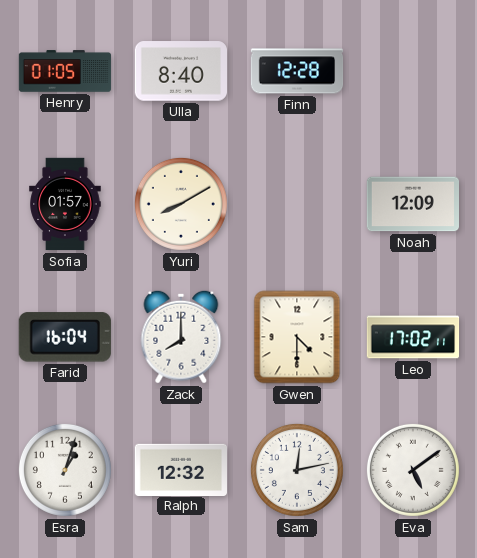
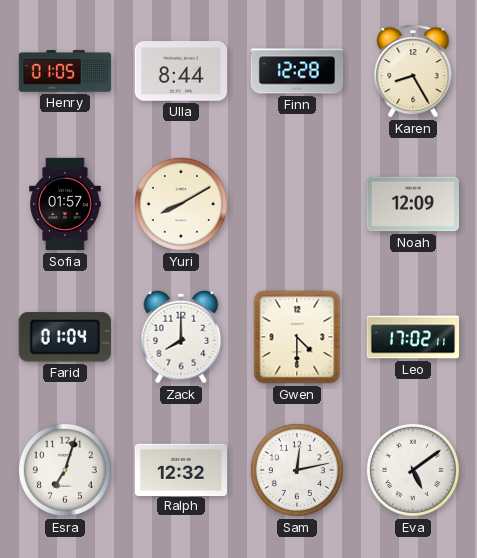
Ulla: 8:40 -> 8:44 (180, 71)
Karen: none -> 8:25 (413, 71)
Farid: 16:04 -> 01:04 (65, 337)
Esra: 1:03 -> 7:03 (65, 470)
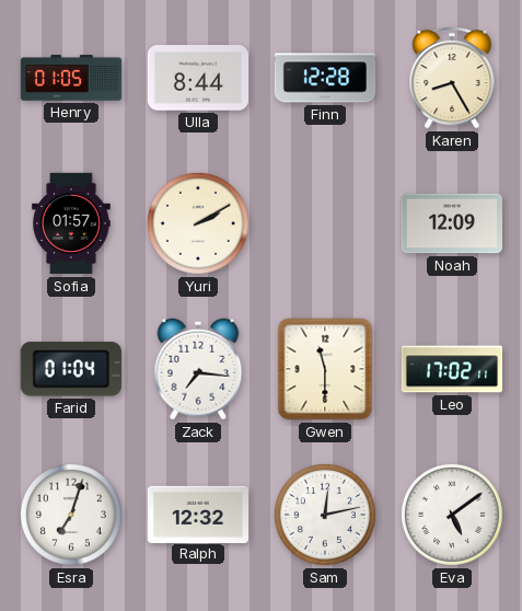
Yuri: 8:10 -> 2:10 (198, 223)
Zack: 8:00 -> 7:16 (198, 369)
Gwen: 4:30 -> 11:30 (325, 369)
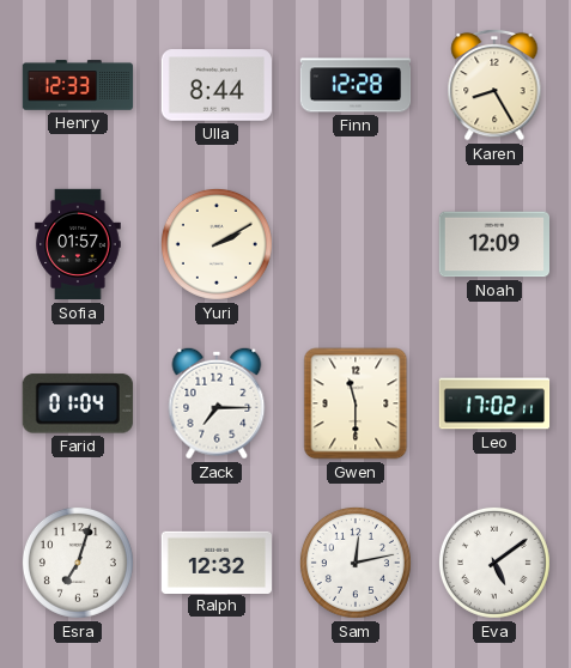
Henry: 01:05 -> 12:33 (78, 85)
Zack: 7:16 -> 7:15 (217, 403)
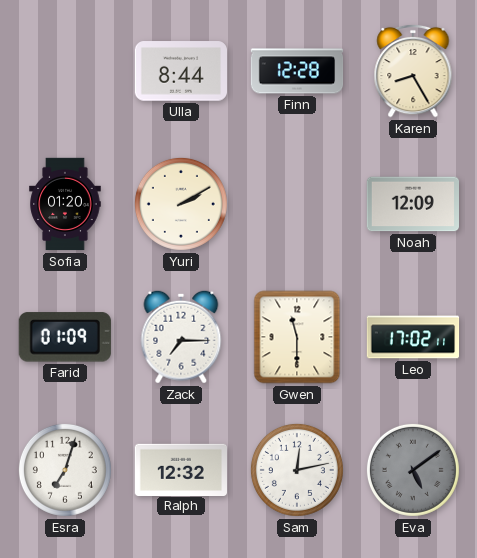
Henry: 12:33 -> none (78, 85)
Sofia: 01:57 -> 01:20 (65, 204)
Farid: 01:04 -> 01:09 (65, 337)
Eva dial: white -> grey (413, 470)
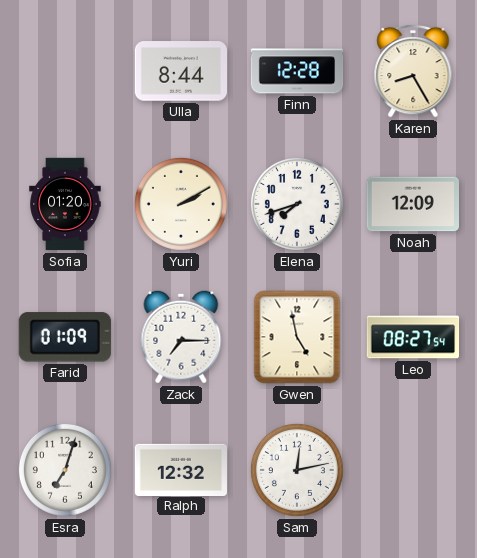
Elena: none -> 7:42 (297, 204)
Gwen: 11:30 -> 4:58 (297, 337)
Leo: 17:02 -> 08:27 (413, 337)
Eva: 5:09 -> none (413, 470)
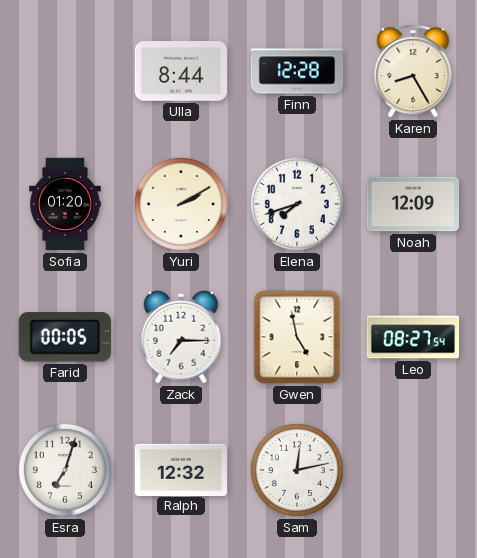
Farid: 01:09 -> 00:05 (65, 337)
